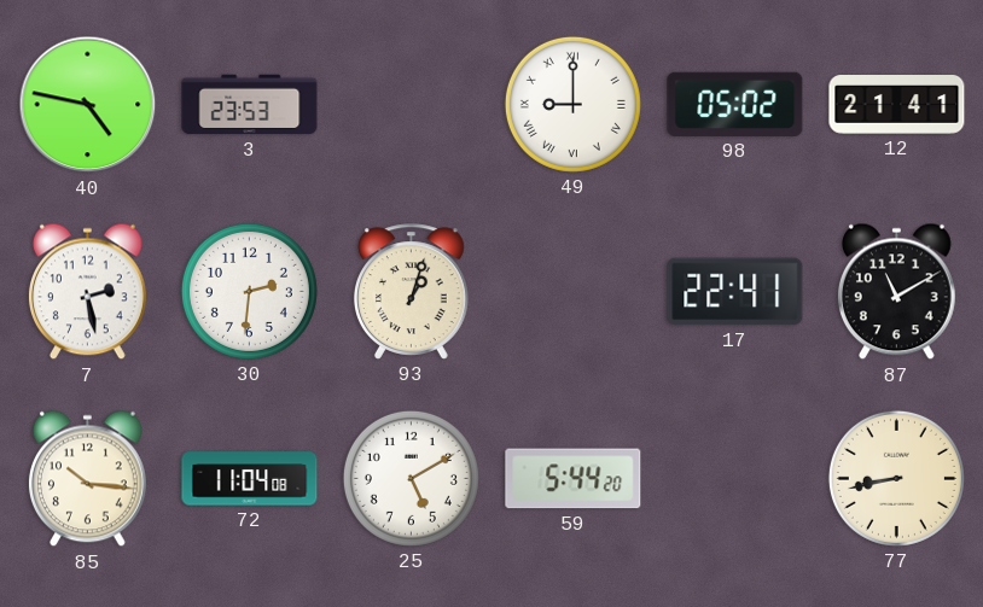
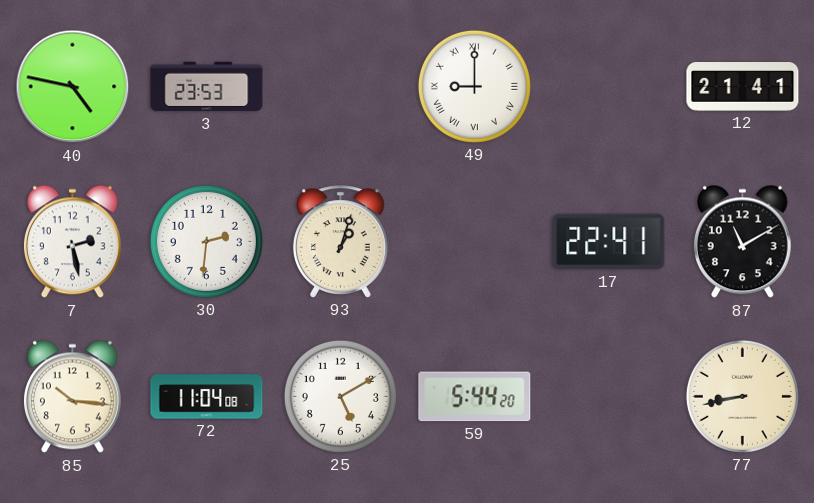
98: 05:02 -> none (735, 104)
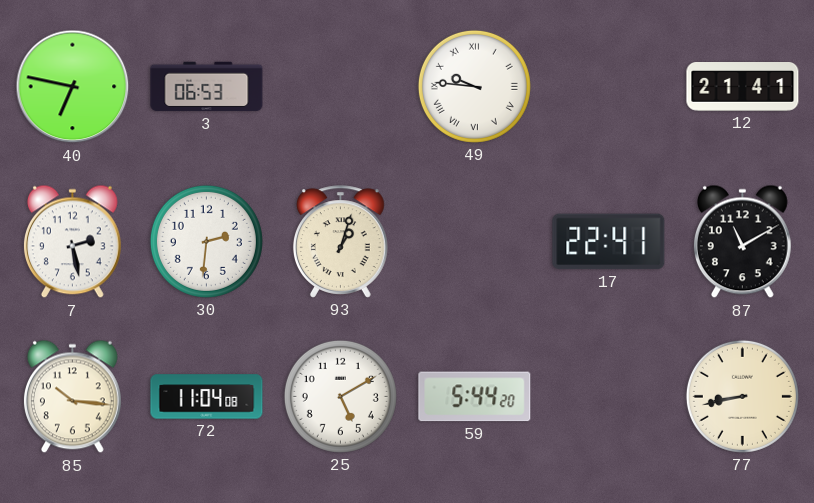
40: 4:47 -> 6:47 (73, 87)
3: 23:53 -> 06:53 (207, 87)
49: 9:00 -> 9:46 (474, 86)
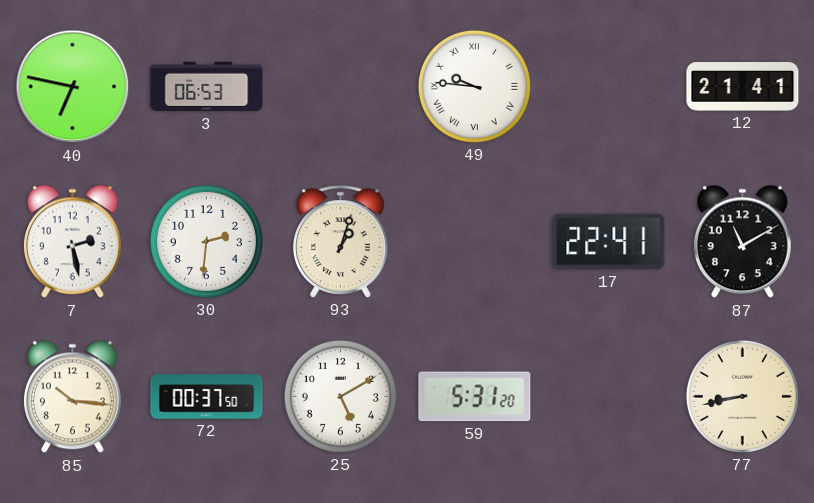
72: 11:04 -> 00:37 (207, 397)
59: 5:44 -> 5:31 (475, 397)
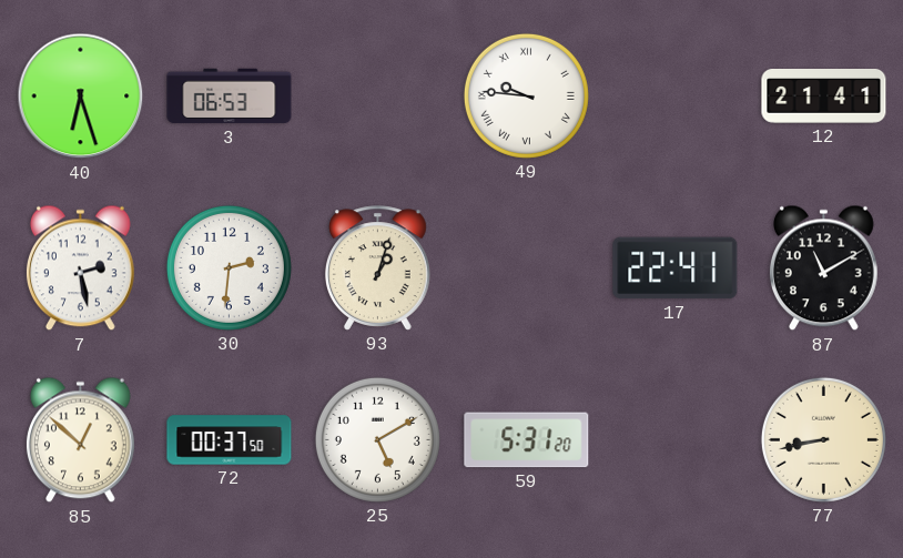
40: 6:47 -> 6:27 (81, 97)
85: 10:16 -> 12:52 (80, 440)
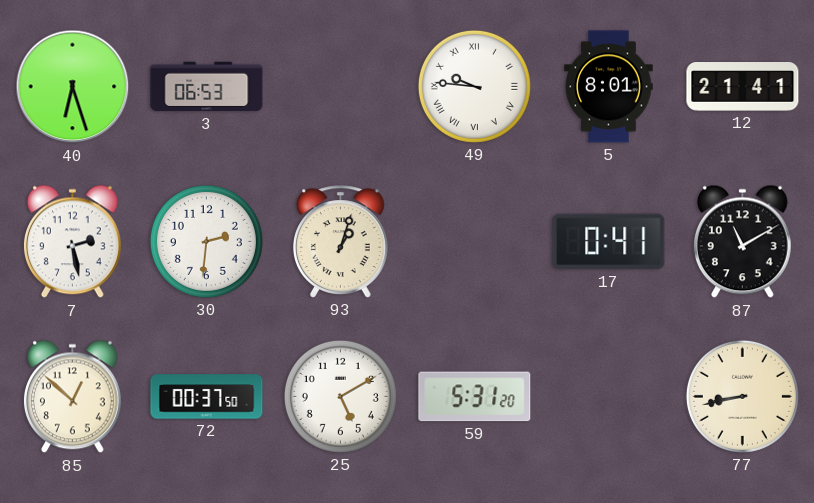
5: none -> 8:01 (609, 87)
17: 22:41 -> 0:41 (609, 242)
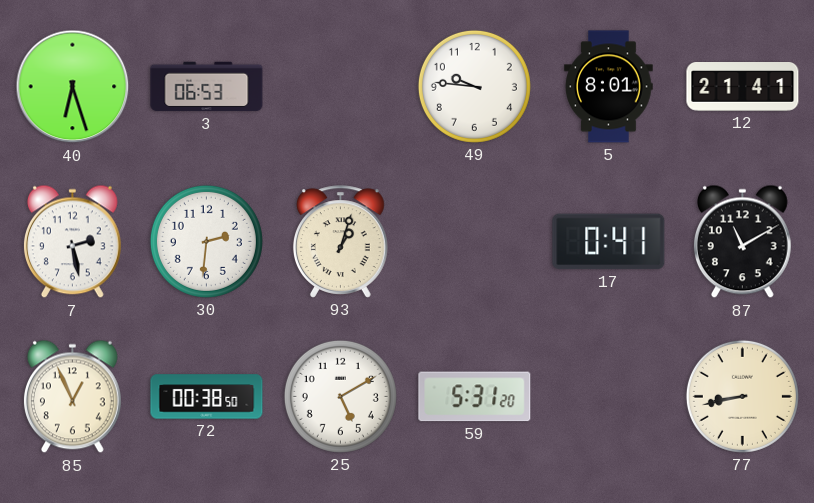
49 numerals: Roman -> Arabic (474, 86)
85: 12:52 -> 12:56 (72, 397)
72: 00:37 -> 00:38 (207, 397)
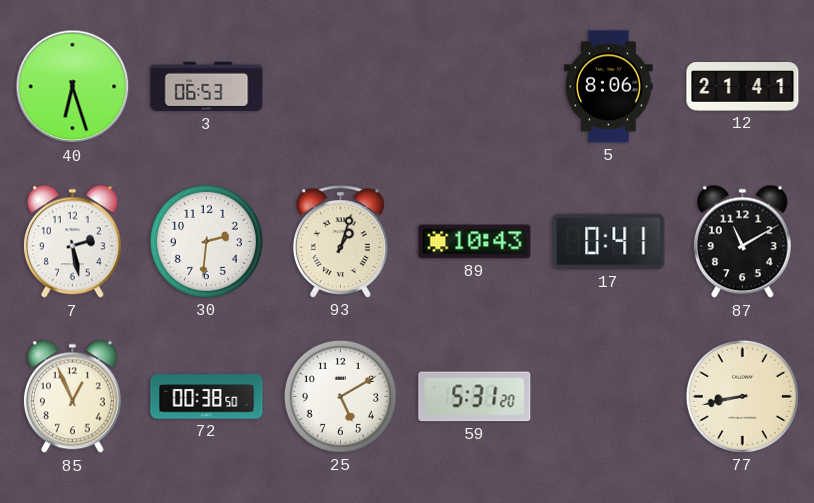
49: 9:46 -> none (474, 86)
5: 8:01 -> 8:06 (609, 87)
89: none -> 10:43 (475, 242)
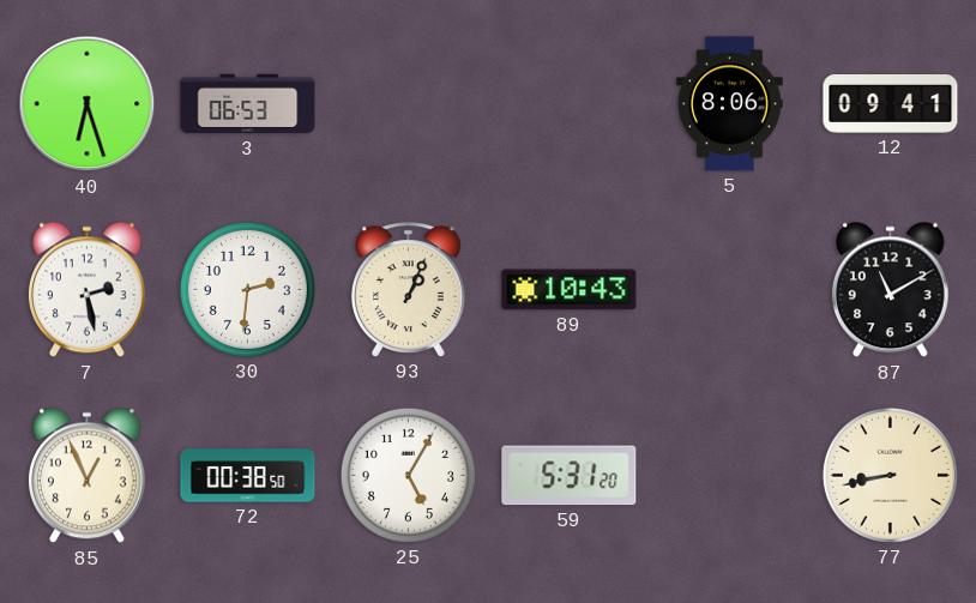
12: 21:41 -> 09:41 (891, 104)
93: 1:03 -> 1:04 (408, 290)
17: 0:41 -> none (609, 242)
25: 5:10 -> 5:05 (408, 475)
